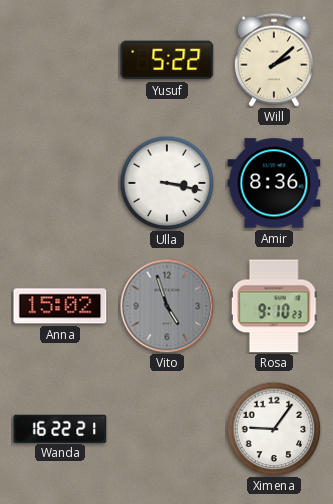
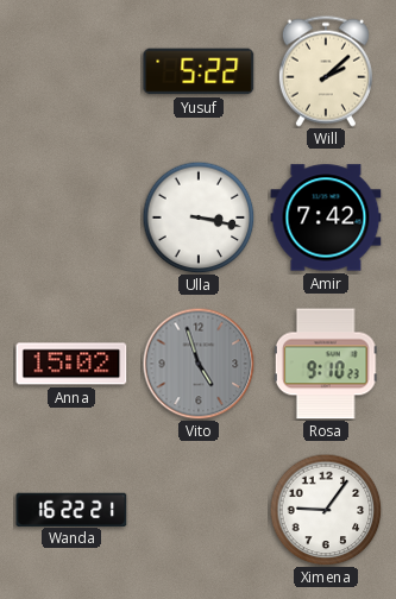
Amir: 8:36 -> 7:42 (326, 217)
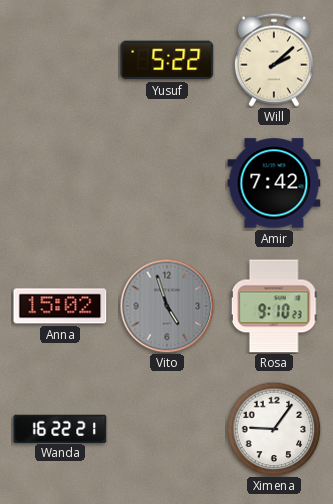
Ulla: 3:17 -> none (199, 217)
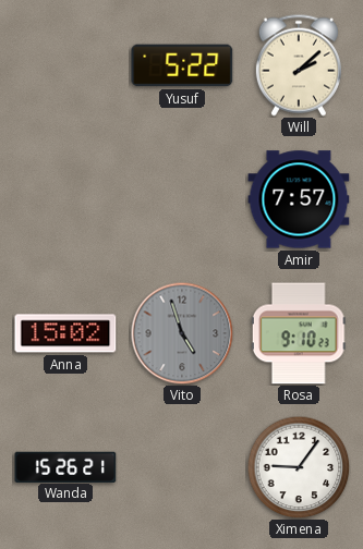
Amir: 7:42 -> 7:57 (299, 199)
Wanda: 16:22 -> 15:26 (65, 466)
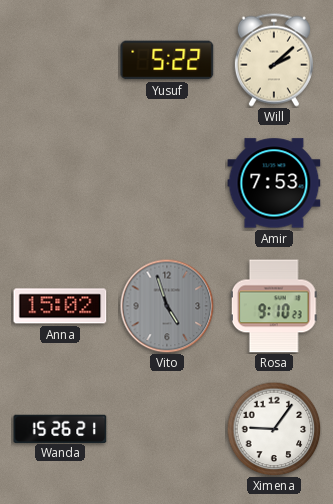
Amir: 7:57 -> 7:53 (274, 183)
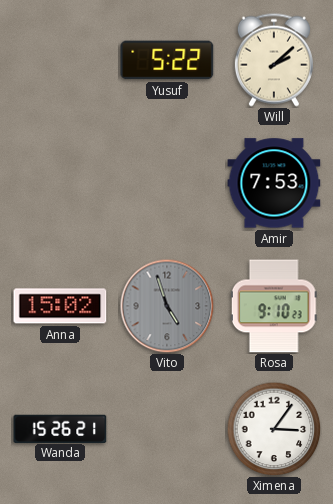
Ximena: 9:06 -> 3:06 (274, 429)
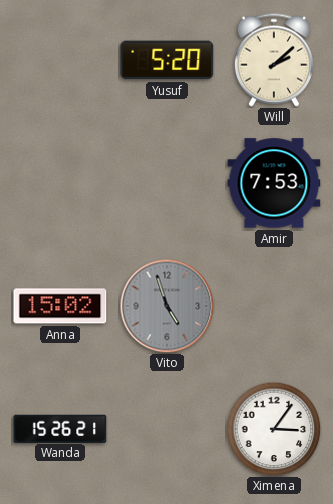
Yusuf: 5:22 -> 5:20 (167, 60)
Rosa: 9:10 -> none (274, 306)
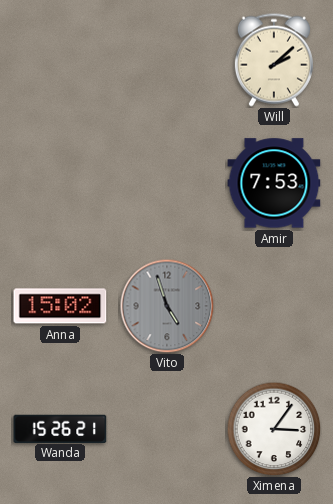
Yusuf: 5:20 -> none (167, 60)
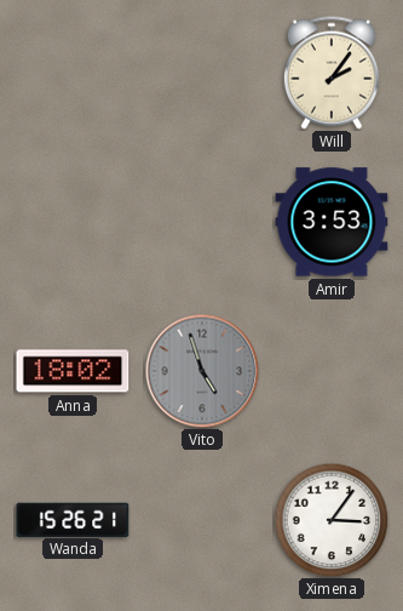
Will: 2:08 -> 2:06 (332, 73)
Amir: 7:53 -> 3:53 (332, 222)
Anna: 15:02 -> 18:02 (73, 371)
